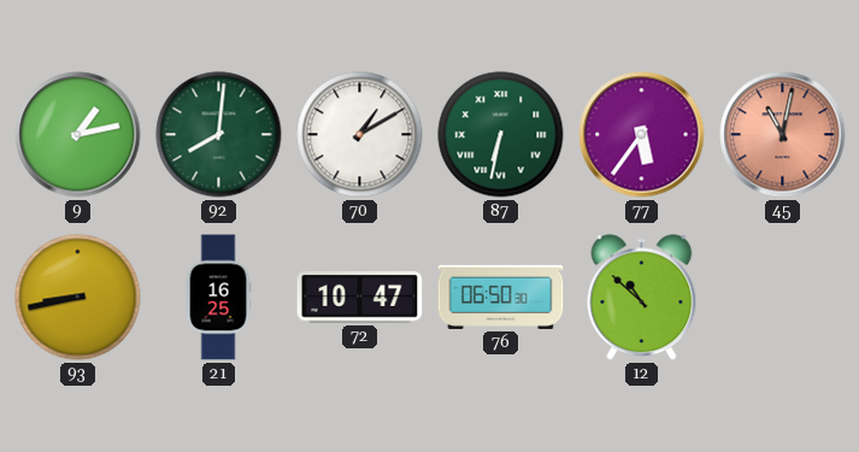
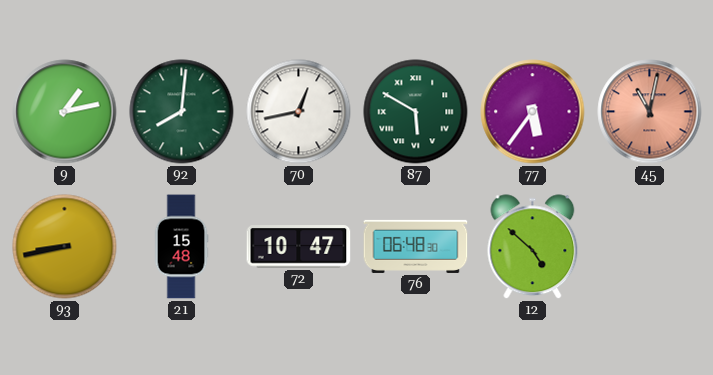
70: 1:10 -> 12:43 (299, 112)
87: 6:32 -> 5:50 (416, 112)
21: 16:25 -> 15:48 (181, 247)
76: 06:50 -> 06:48 (416, 246)
12: 10:52 -> 4:52 (533, 247)
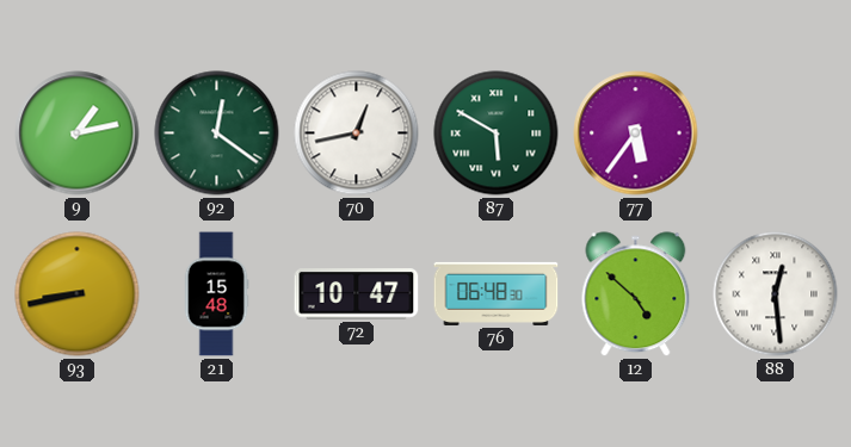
92: 8:01 -> 12:21 (217, 134)
45: 11:02 -> none (650, 112)
88: none -> 12:29 (776, 294)
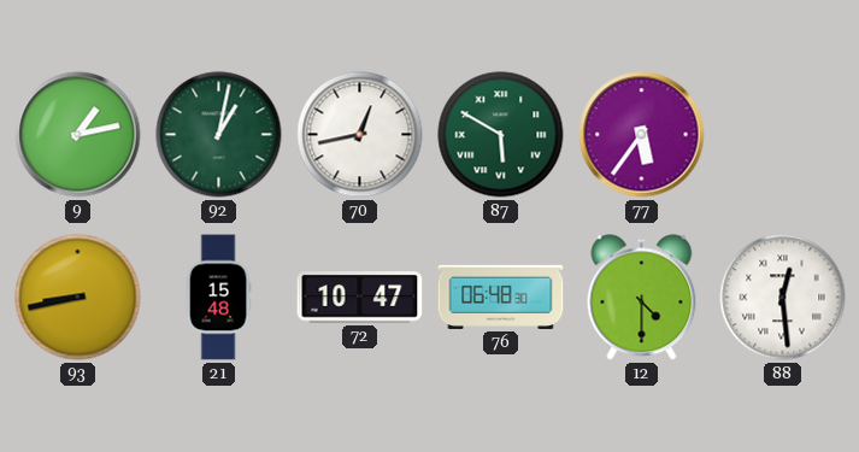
92: 12:21 -> 1:02 (219, 135)
12: 4:52 -> 4:30 (642, 298)
